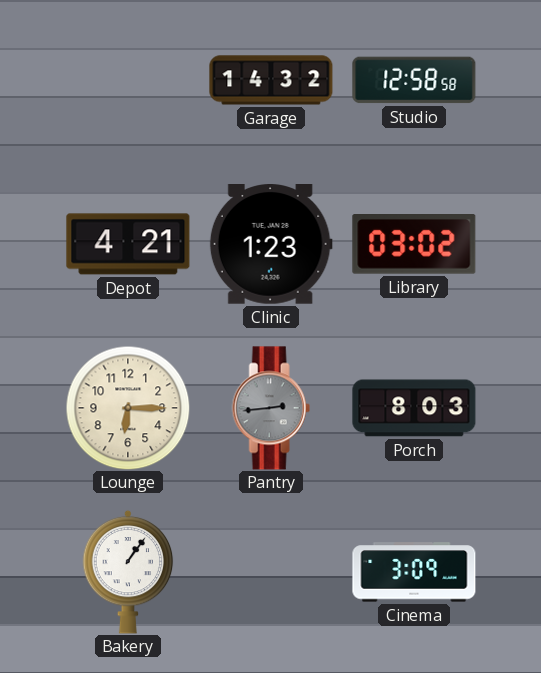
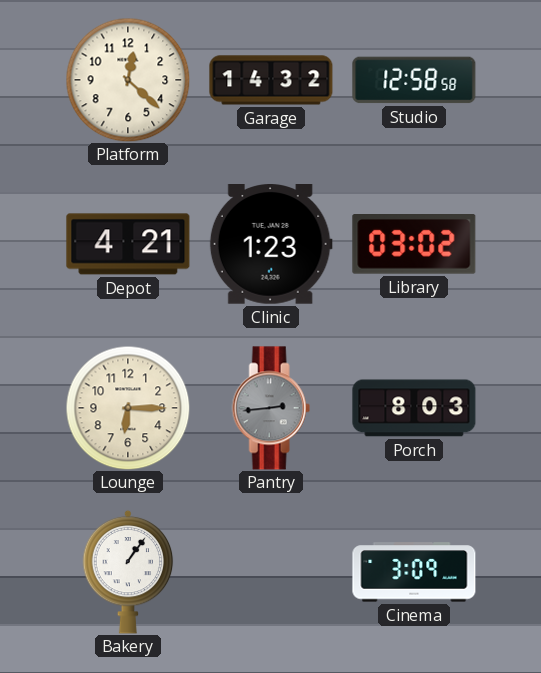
Platform: none -> 12:22 (128, 80)
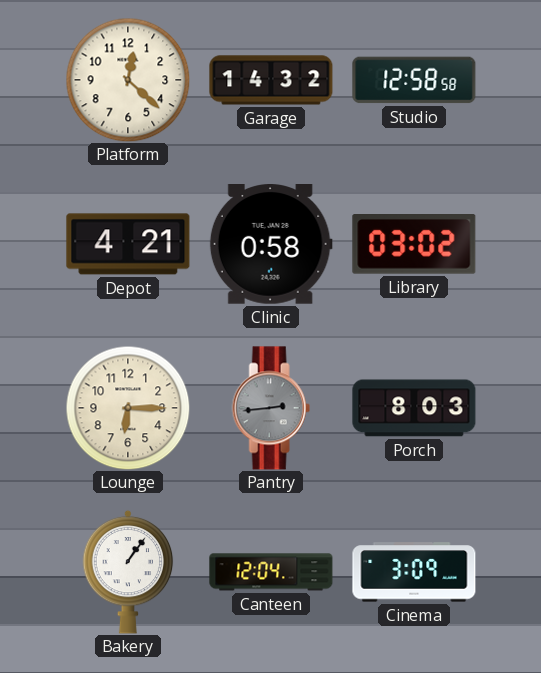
Clinic: 1:23 -> 0:58 (271, 245)
Canteen: none -> 12:04 (271, 572)
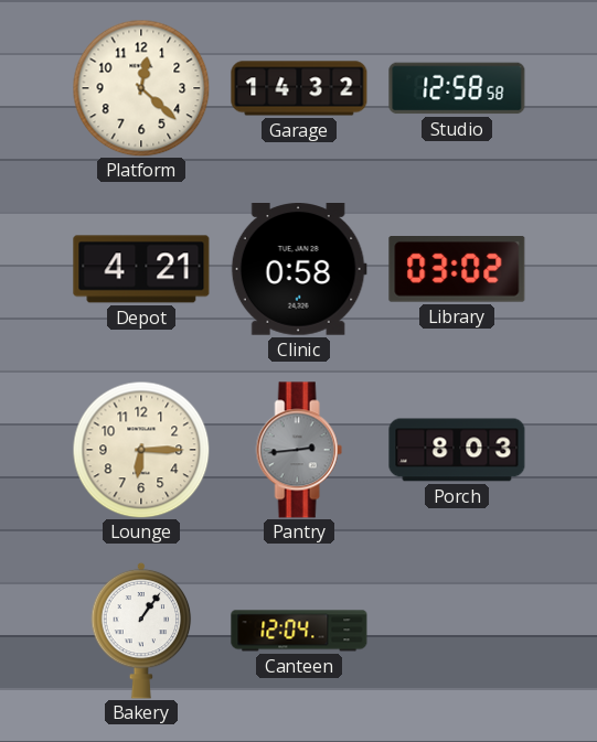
Cinema: 3:09 -> none (414, 572)
